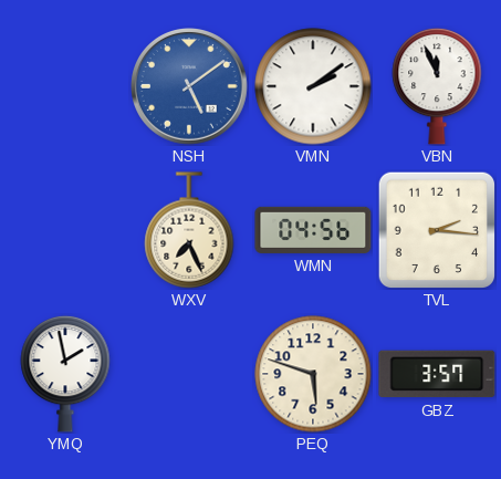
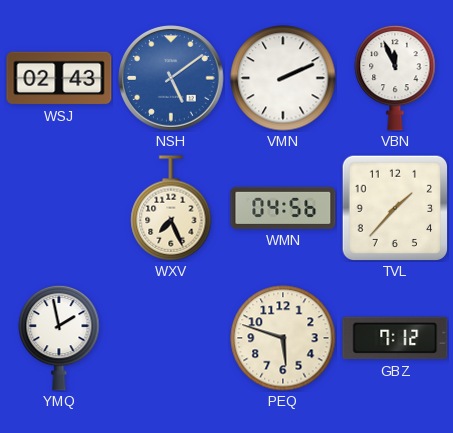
WSJ: none -> 02:43 (59, 78)
VMN: 2:09 -> 2:11 (283, 78)
TVL: 2:16 -> 1:37 (395, 208)
GBZ: 3:57 -> 7:12 (395, 338)
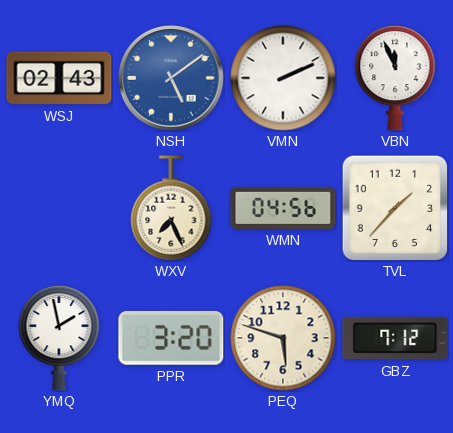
PPR: none -> 3:20 (171, 338)
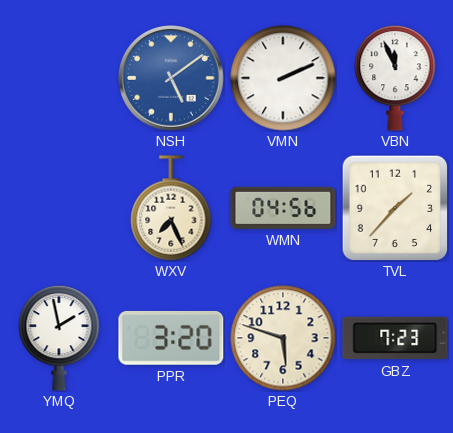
WSJ: 02:43 -> none (59, 78)
GBZ: 7:12 -> 7:23 (395, 338)
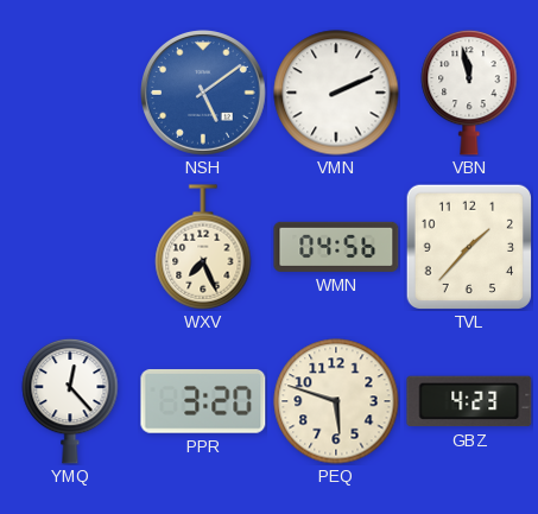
VBN: 11:56 -> 11:58 (469, 93)
YMQ: 1:58 -> 12:23 (70, 401)
GBZ: 7:23 -> 4:23 (469, 401)
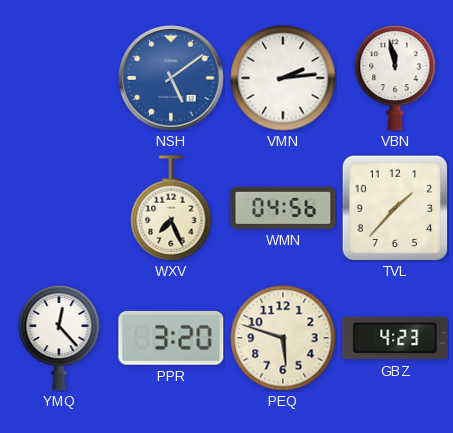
VMN: 2:11 -> 2:14 (283, 78)
